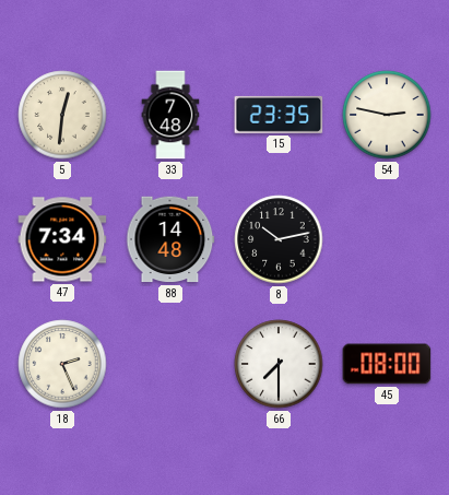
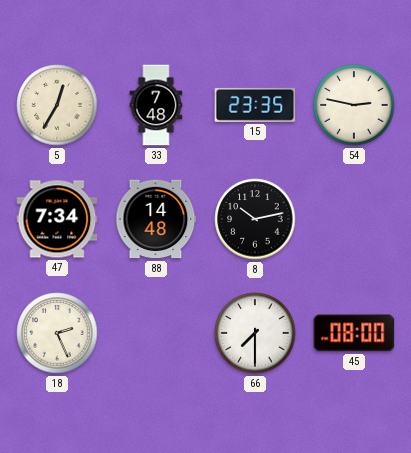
5: 12:31 -> 12:35 (57, 105)
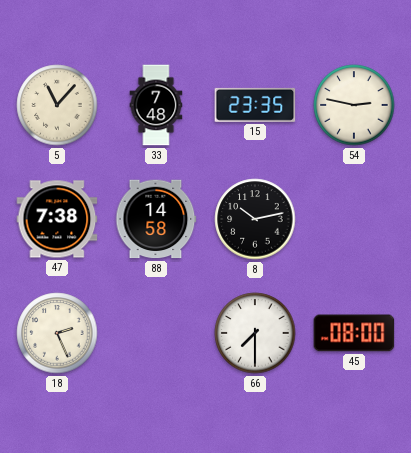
5: 12:35 -> 11:07 (57, 105)
47: 7:34 -> 7:38 (57, 219)
88: 14:48 -> 14:58 (156, 219)
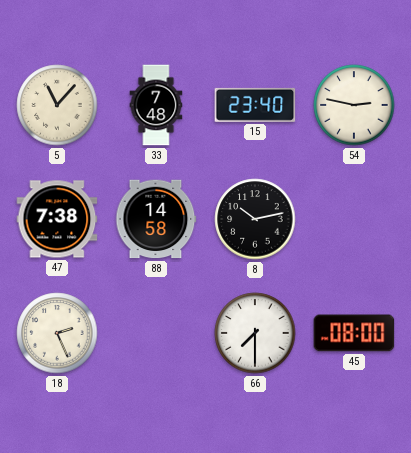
15: 23:35 -> 23:40 (255, 105)
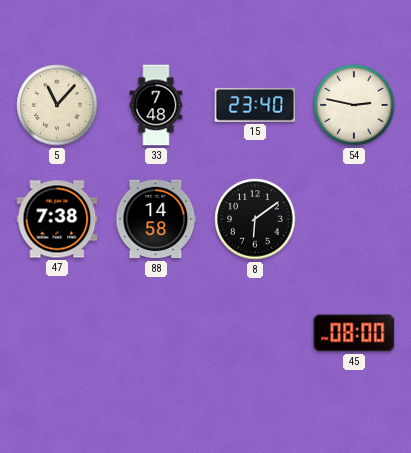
8: 10:13 -> 6:09 (255, 219)
18: 2:26 -> none (57, 333)
66: 7:30 -> none (255, 333)
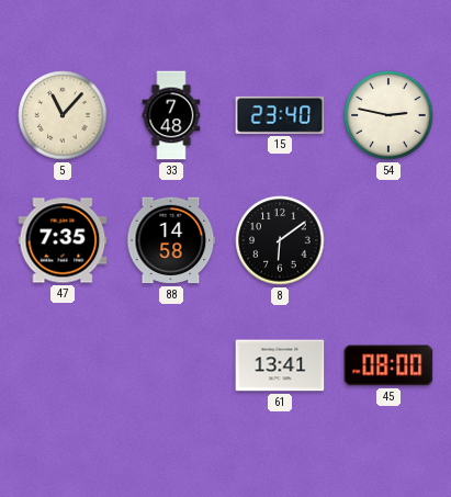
47: 7:38 -> 7:35 (63, 240)
61: none -> 13:41 (280, 365)
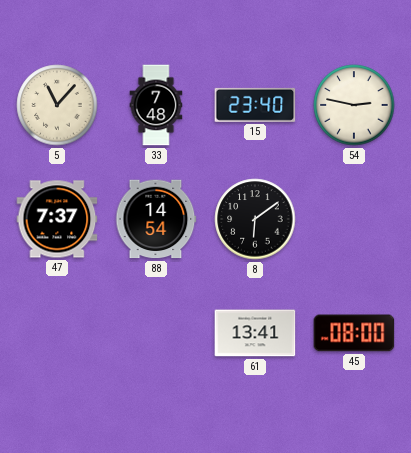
47: 7:35 -> 7:37 (57, 219)
88: 14:58 -> 14:54 (156, 219)
